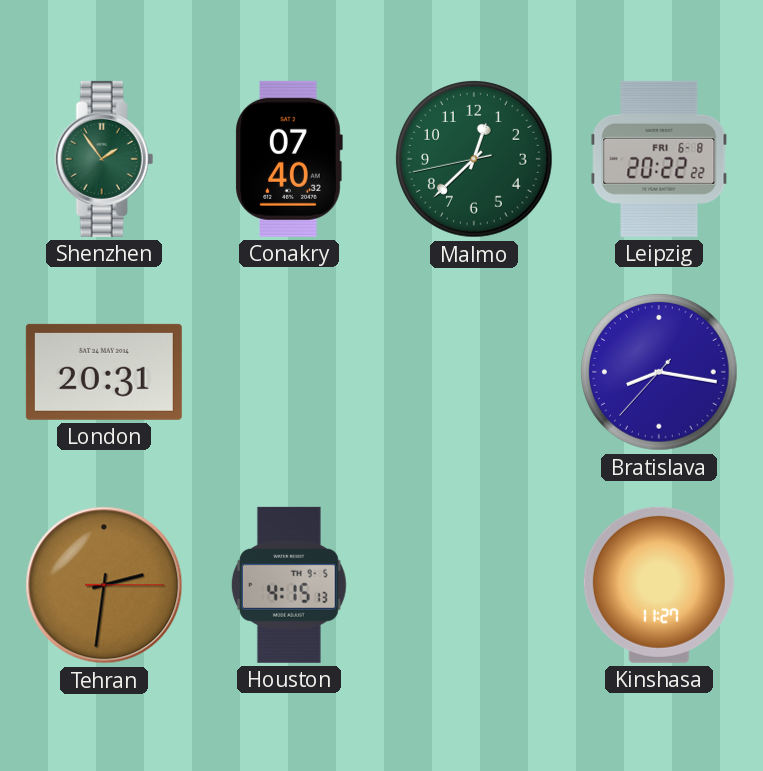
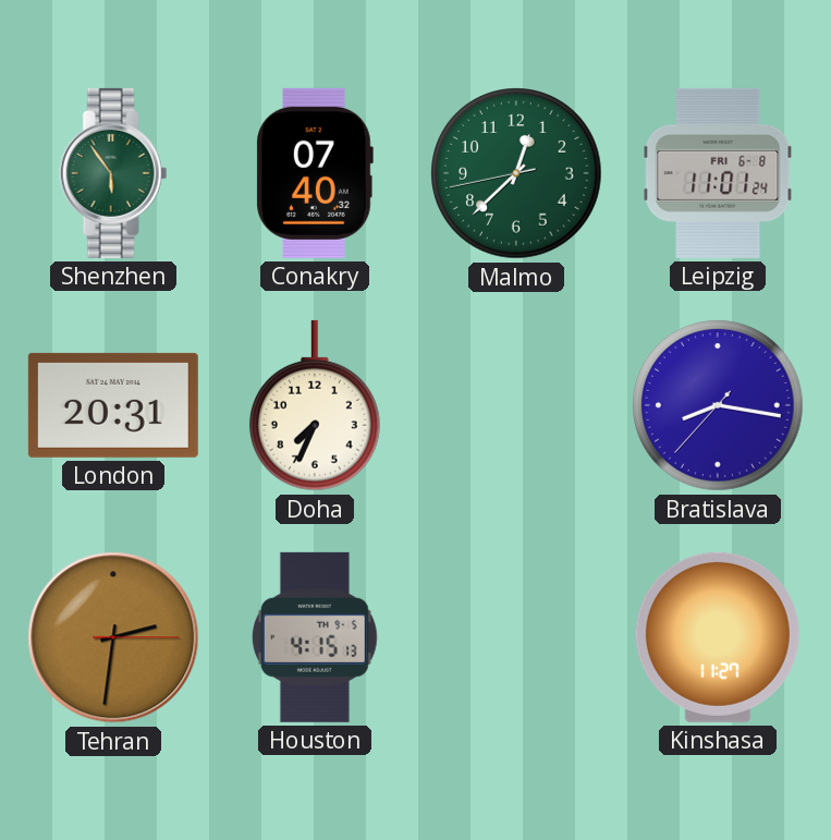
Shenzhen: 1:54 -> 5:54 (113, 173)
Leipzig: 20:22 -> 11:01 (718, 173)
Doha: none -> 7:34 (315, 405)
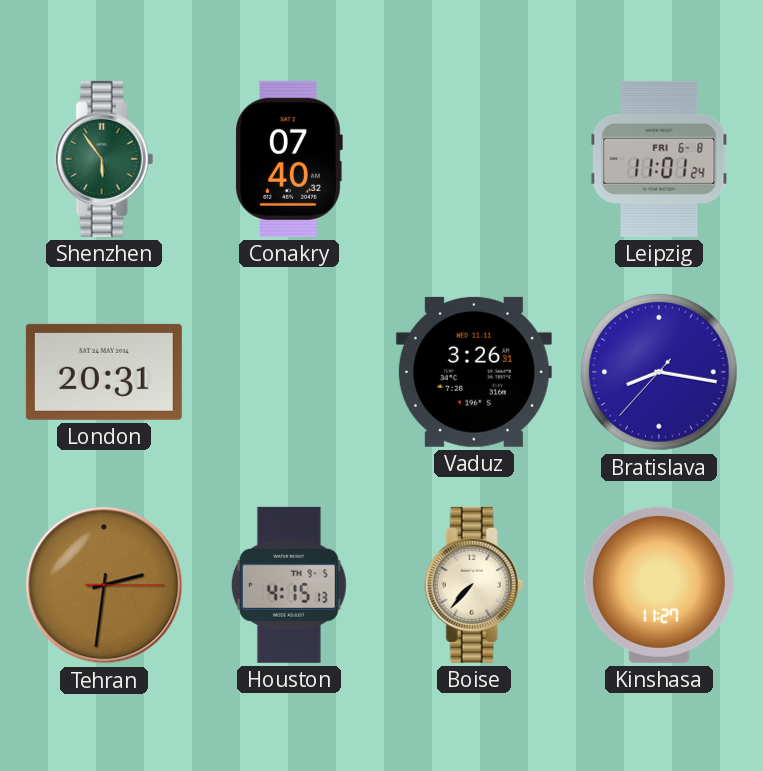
Malmo: 12:37 -> none (517, 174)
Doha: 7:34 -> none (315, 405)
Vaduz: none -> 3:26 (474, 372)
Boise: none -> 7:37 (474, 585)
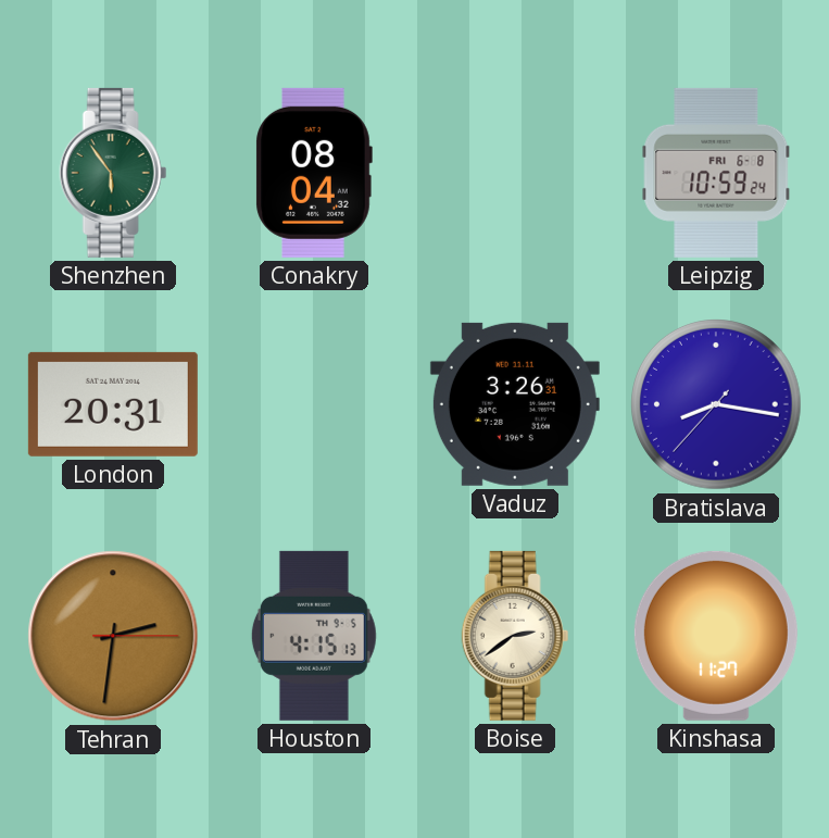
Conakry: 07:40 -> 08:04 (314, 173)
Leipzig: 11:01 -> 10:59 (716, 173)
Boise: 7:37 -> 2:39 (515, 636)
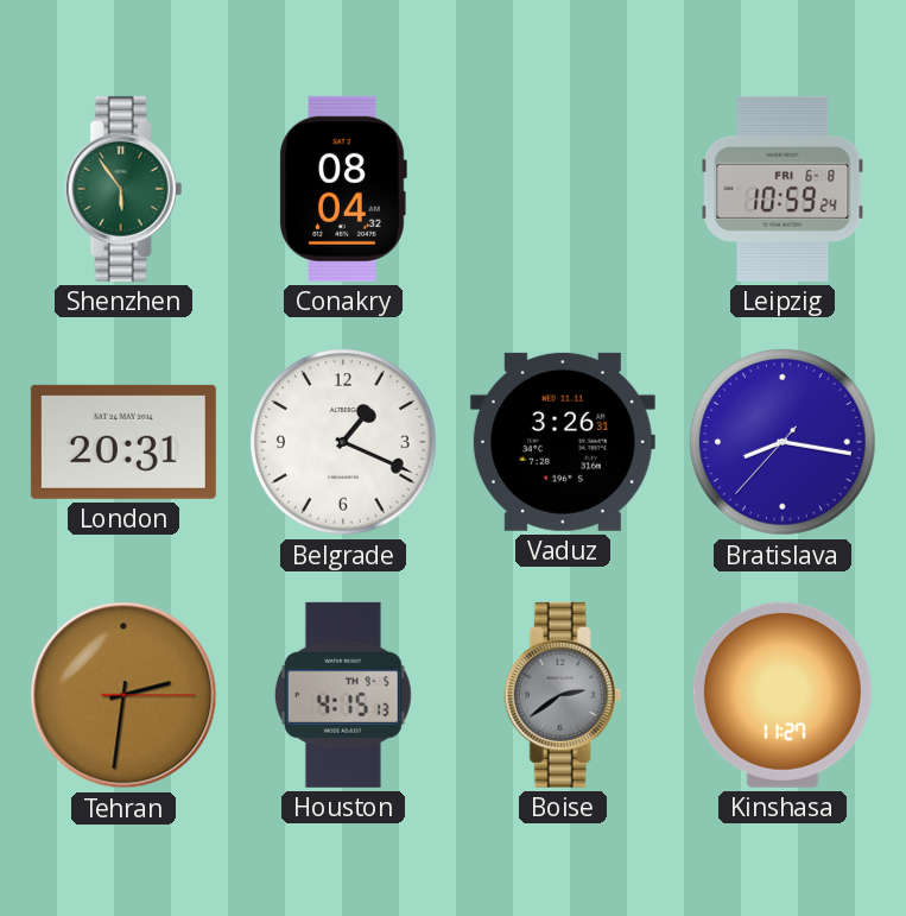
Belgrade: none -> 1:19 (344, 443)
Boise dial: cream -> grey (563, 695)
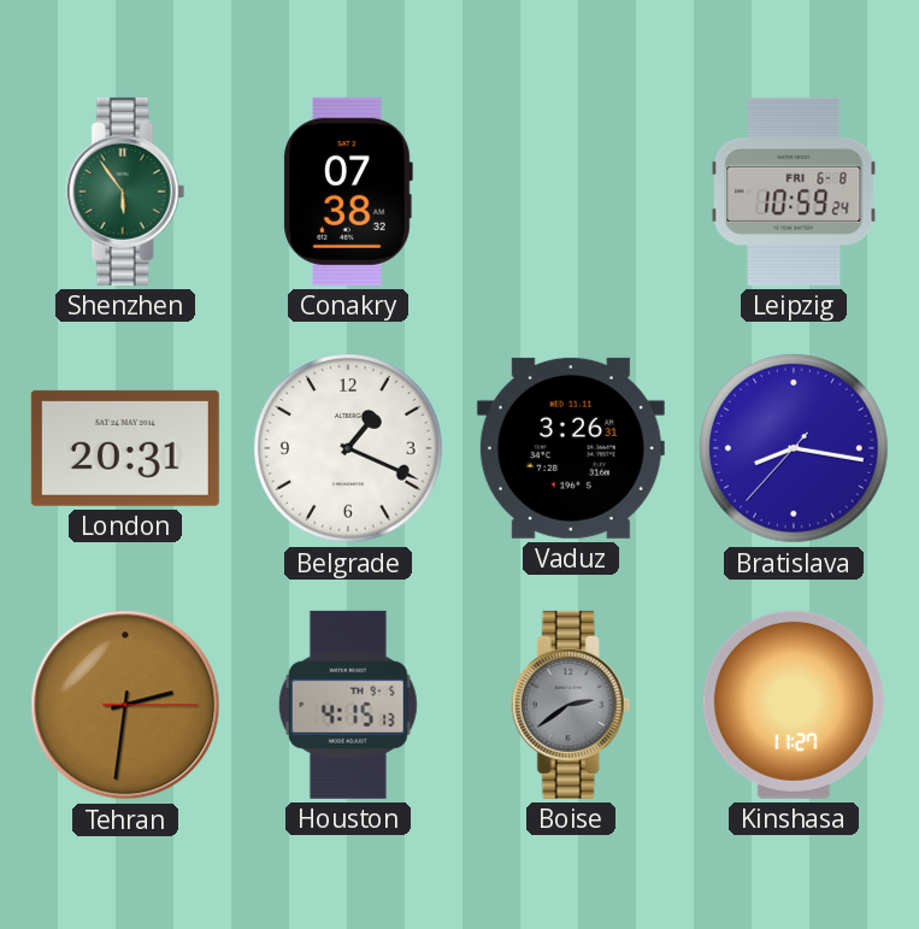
Conakry: 08:04 -> 07:38 (348, 192)
